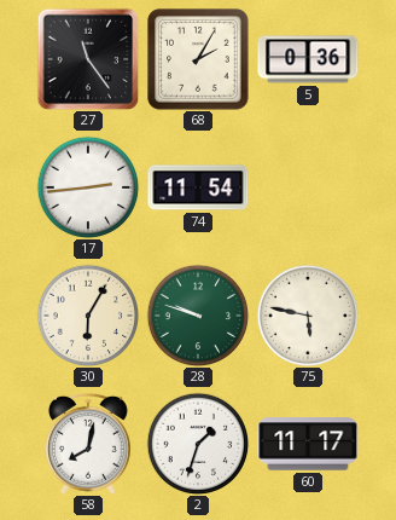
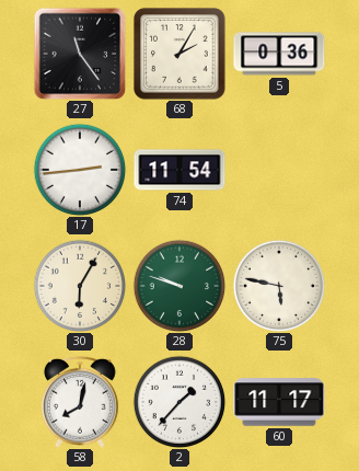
2: 1:33 -> 1:37 (179, 402)
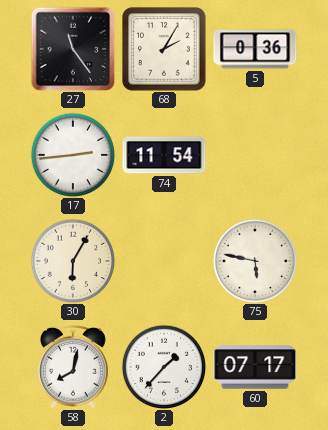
28: 9:48 -> none (179, 286)
60: 11:17 -> 07:17 (255, 367)
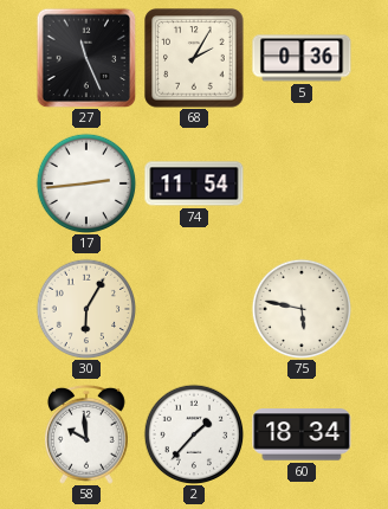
27: 11:24 -> 11:26 (86, 58)
58: 8:02 -> 9:59 (86, 434)
60: 07:17 -> 18:34 (302, 434)
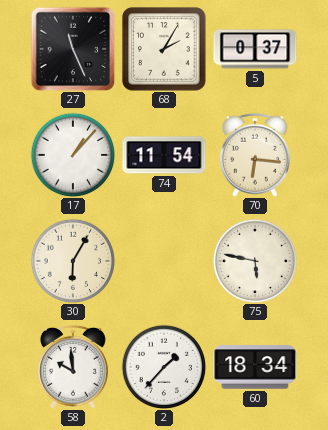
5: 0:36 -> 0:37 (255, 49)
17: 2:44 -> 1:07 (73, 155)
70: none -> 6:16 (255, 155)
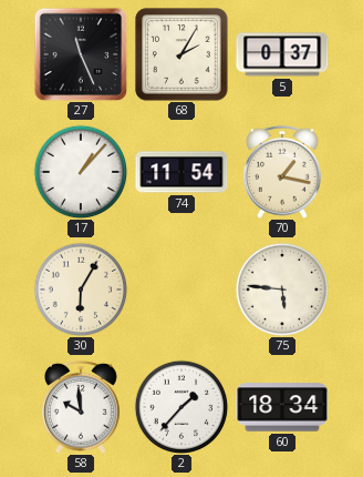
70: 6:16 -> 1:17 (282, 172)
75: 5:47 -> 5:46 (282, 290)
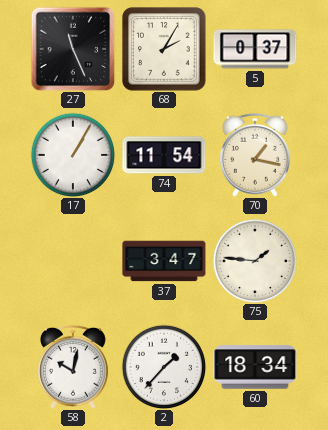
17: 1:07 -> 1:05 (73, 155)
30: 6:05 -> none (81, 290)
37: none -> 3:47 (164, 261)
75: 5:46 -> 1:46 (255, 261)
58: 9:59 -> 10:02 (73, 367)
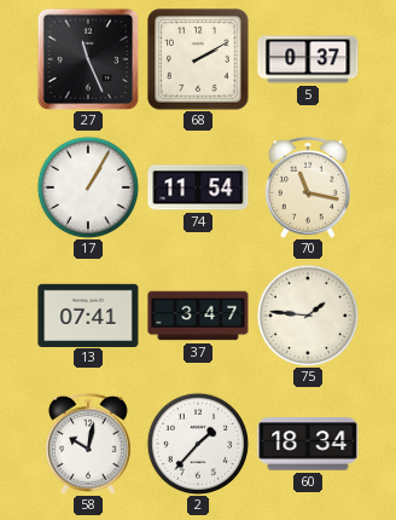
68: 2:05 -> 2:10 (198, 59)
70: 1:17 -> 11:17 (308, 187)
13: none -> 07:41 (88, 314)
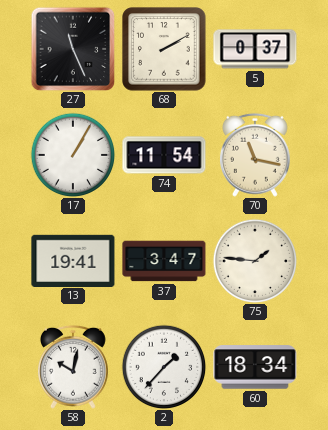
13: 07:41 -> 19:41 (73, 260)
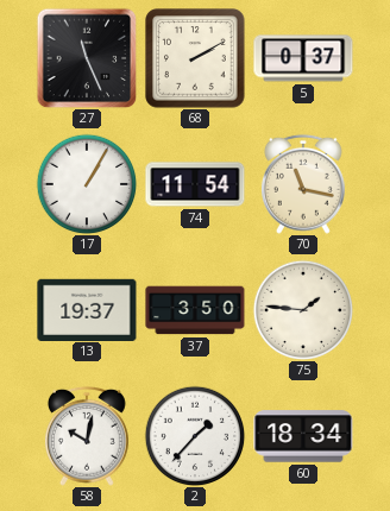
13: 19:41 -> 19:37 (87, 309)
37: 3:47 -> 3:50 (195, 310)
